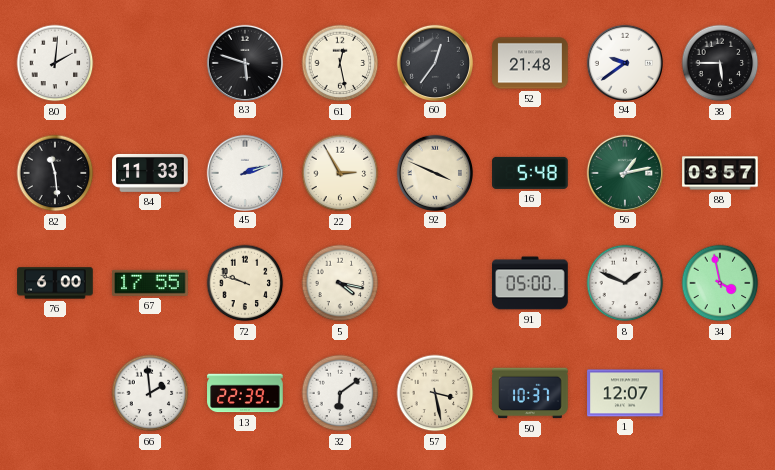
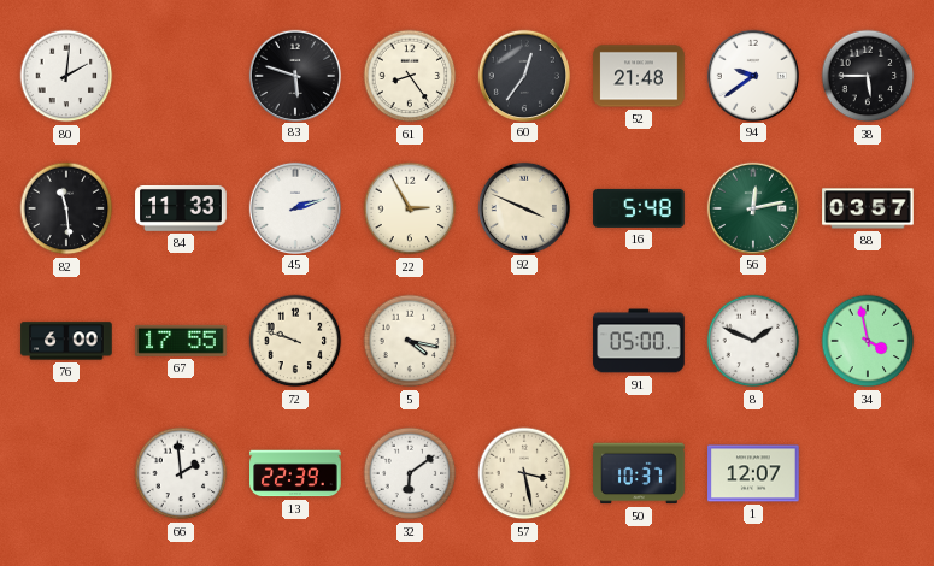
61: 12:28 -> 8:24 (410, 76)
56: 1:13 -> 12:13 (752, 207)
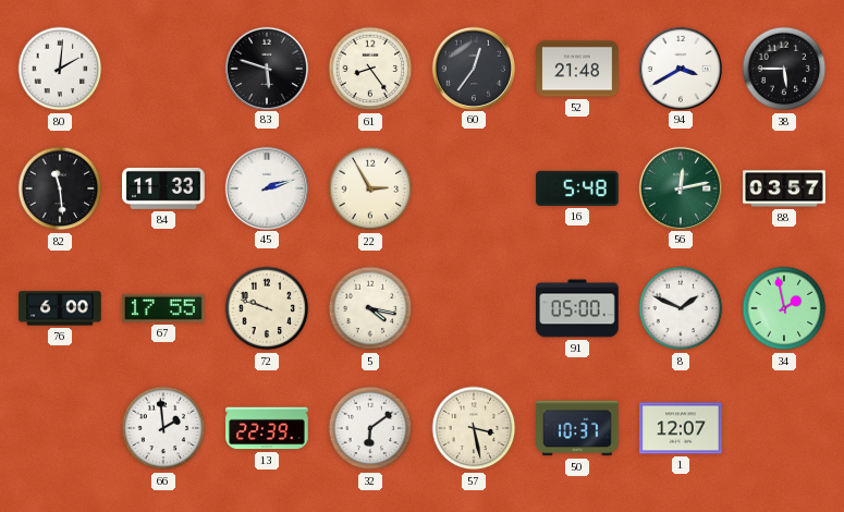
94: 9:39 -> 3:40 (680, 68)
92: 3:49 -> none (523, 207)
34: 3:58 -> 1:58 (784, 308)
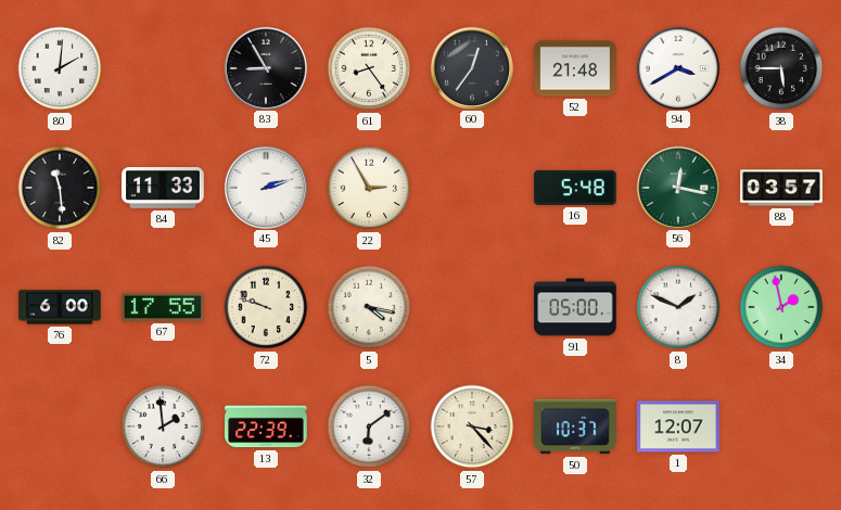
83: 5:48 -> 8:55 (265, 67)
56: 12:13 -> 12:17 (677, 187)
57: 3:28 -> 3:23 (472, 426)
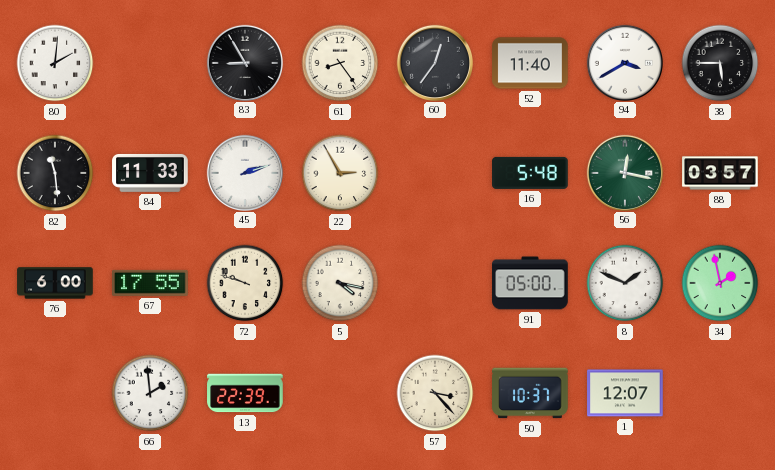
52: 21:48 -> 11:40 (530, 63)
32: 6:09 -> none (369, 426)
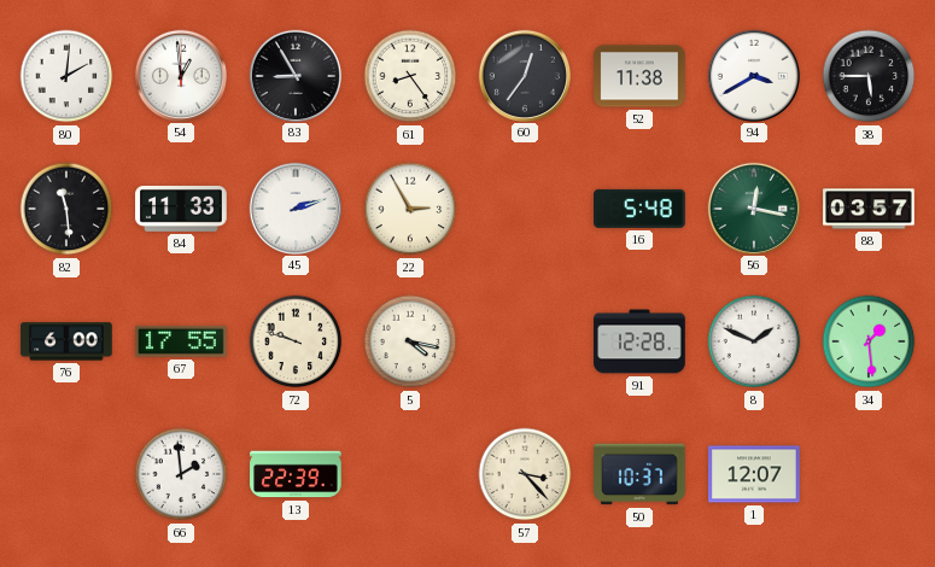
54: none -> 12:59 (180, 75)
52: 11:40 -> 11:38 (639, 76)
91: 05:00 -> 12:28 (639, 341)
34: 1:58 -> 1:29 (869, 341)
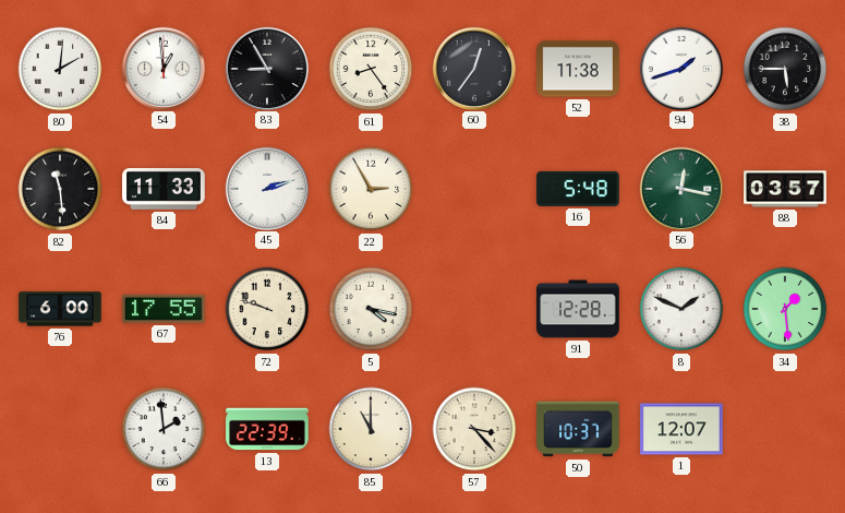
94: 3:40 -> 1:42 (680, 68)
85: none -> 11:00 (371, 429)
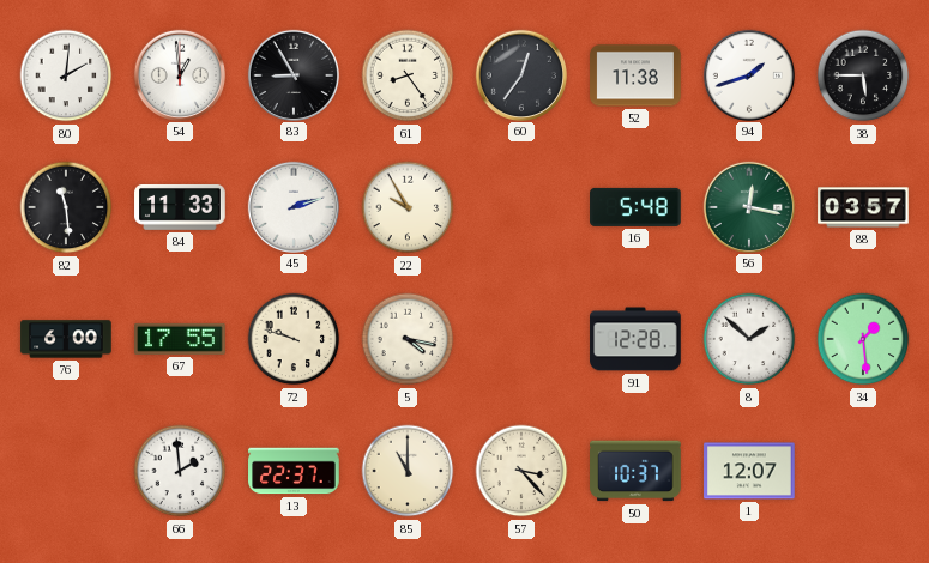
22: 2:55 -> 9:55 (408, 207)
8: 1:49 -> 1:52 (749, 339)
13: 22:39 -> 22:37 (294, 471)
